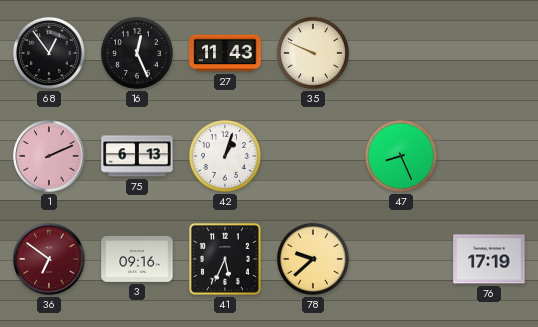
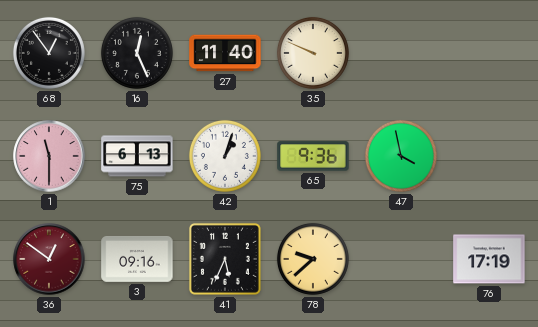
27: 11:43 -> 11:40 (225, 53)
1: 2:11 -> 11:30 (49, 156)
65: none -> 9:36 (313, 156)
47: 8:26 -> 3:58 (401, 156)
36: 6:51 -> 12:51 (49, 259)
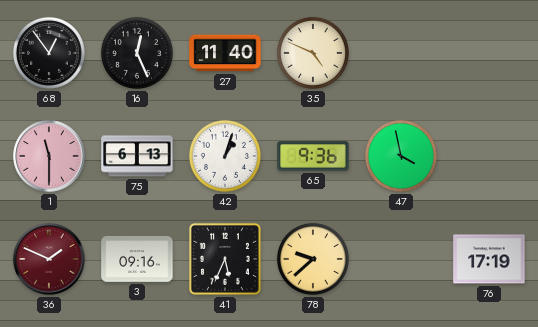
35: 9:49 -> 4:49 (313, 53)
36: 12:51 -> 1:49 (49, 259)
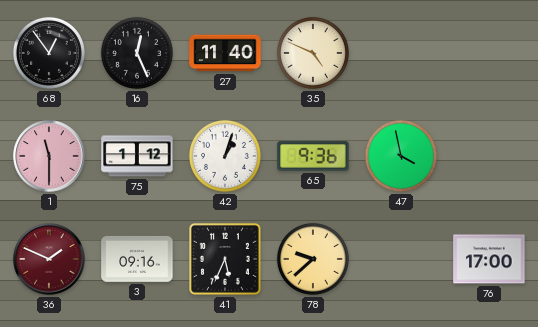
75: 6:13 -> 1:12 (137, 156)
76: 17:19 -> 17:00 (489, 259)
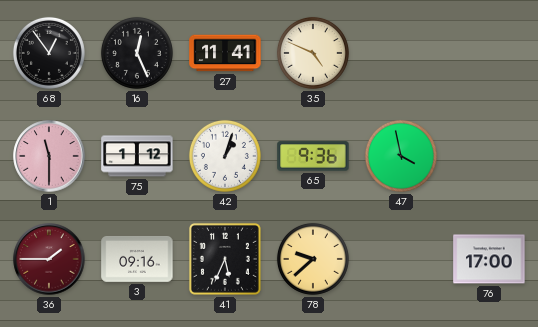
27: 11:40 -> 11:41 (225, 53)
36: 1:49 -> 1:45 (49, 259)
